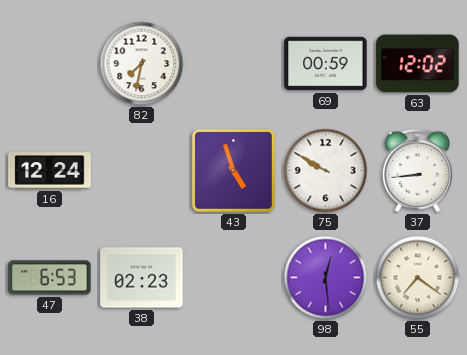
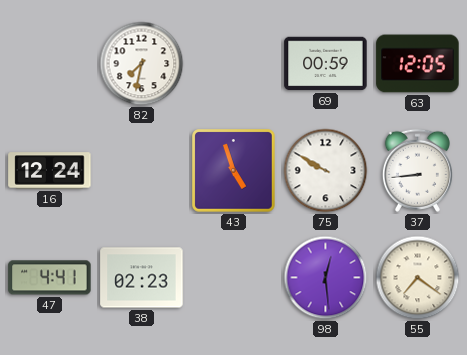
63: 12:02 -> 12:05 (418, 64)
47: 6:53 -> 4:41 (50, 278)
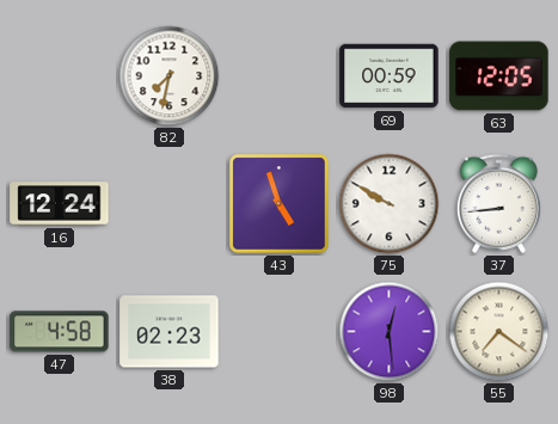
47: 4:41 -> 4:58 (60, 332)
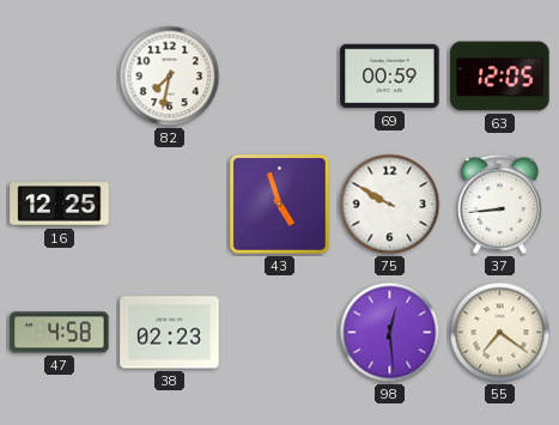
16: 12:24 -> 12:25 (60, 205)
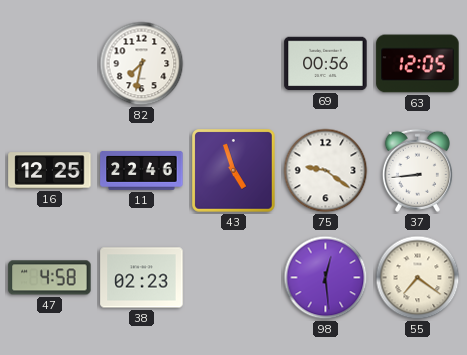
69: 00:59 -> 00:56 (326, 64)
11: none -> 22:46 (142, 170)
75: 9:50 -> 9:21 (326, 171)
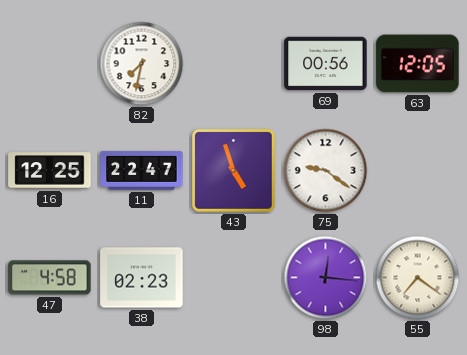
11: 22:46 -> 22:47 (142, 170)
37: 8:44 -> none (417, 170)
98: 12:29 -> 12:16 (326, 278)
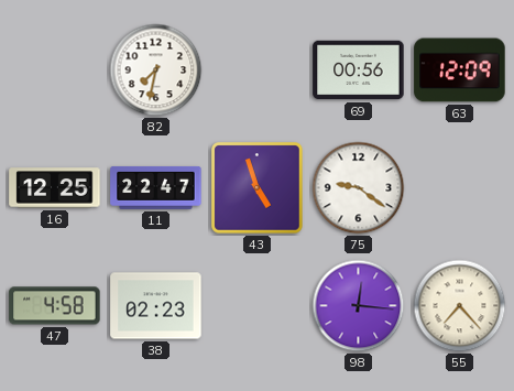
63: 12:05 -> 12:09 (460, 70)
55: 7:21 -> 7:23 (460, 306)
